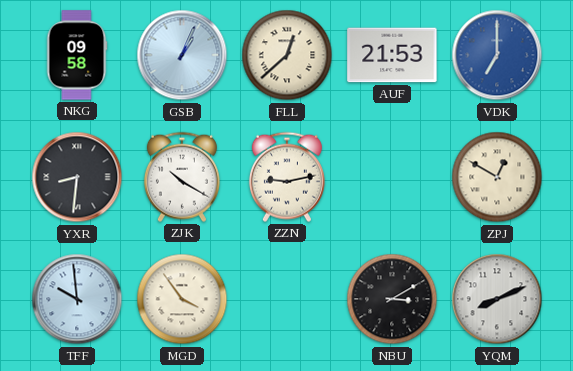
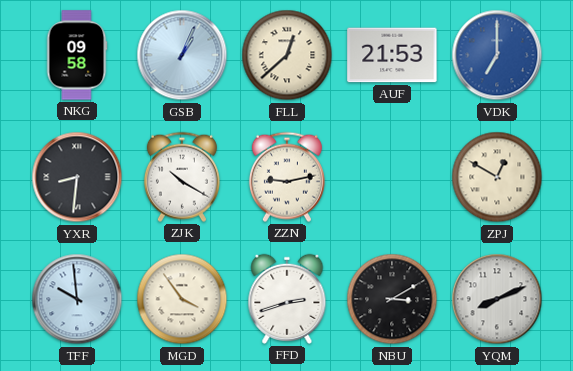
FFD: none -> 2:42 (287, 299)
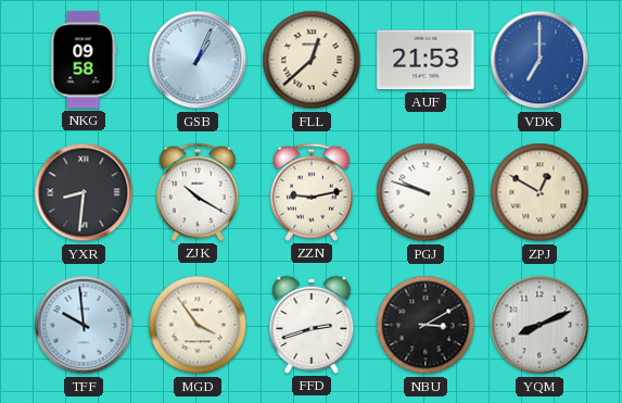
PGJ: none -> 9:48 (426, 192)
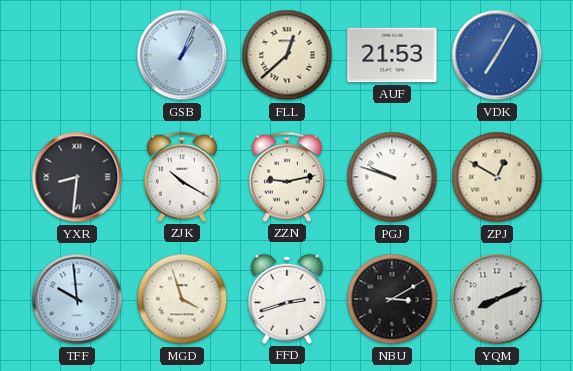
NKG: 09:58 -> none (84, 60)
VDK: 7:00 -> 7:05 (497, 55)
MGD: 3:54 -> 3:57 (182, 299)
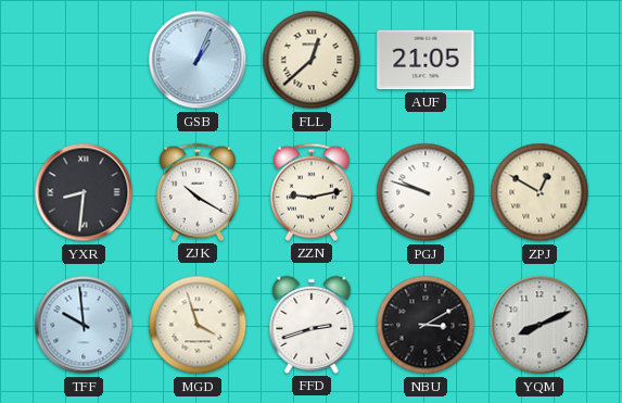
AUF: 21:53 -> 21:05 (426, 60)
VDK: 7:05 -> none (497, 55)
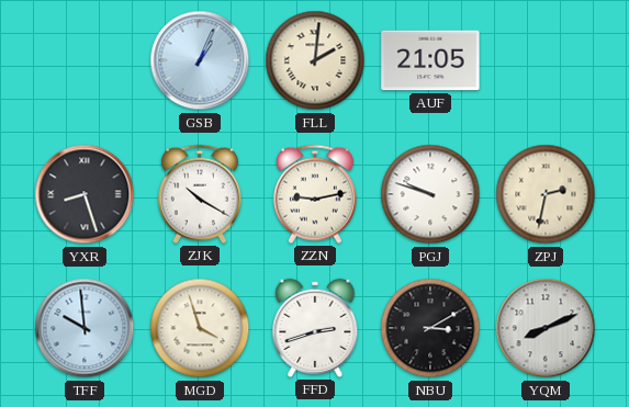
FLL: 12:38 -> 2:01 (315, 60)
YXR: 8:31 -> 8:27 (85, 194)
ZPJ: 12:50 -> 2:32 (546, 194)
